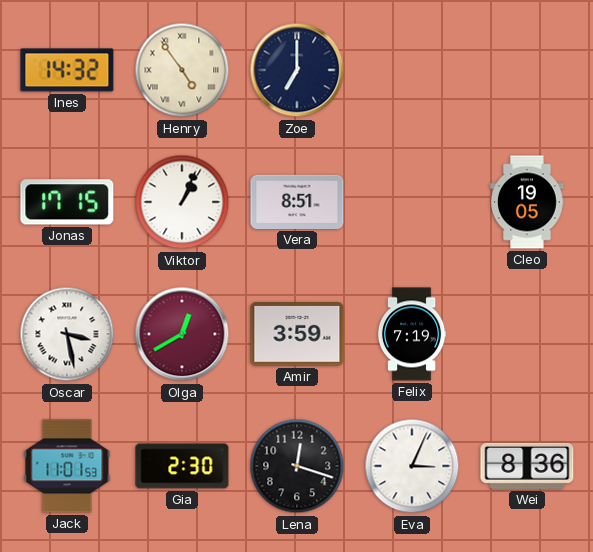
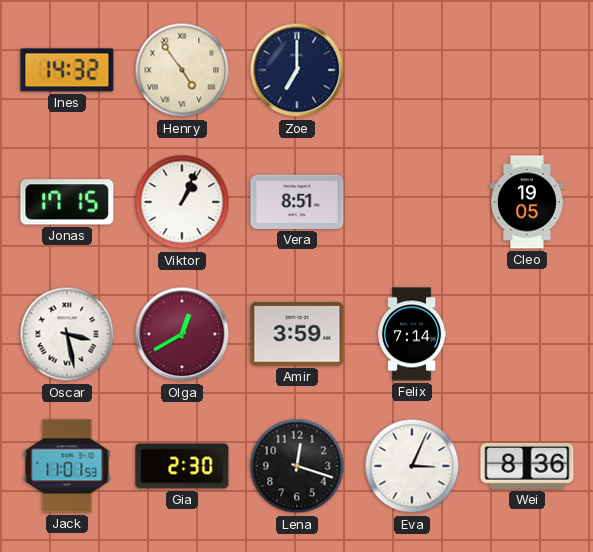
Felix: 7:19 -> 7:14 (412, 334)
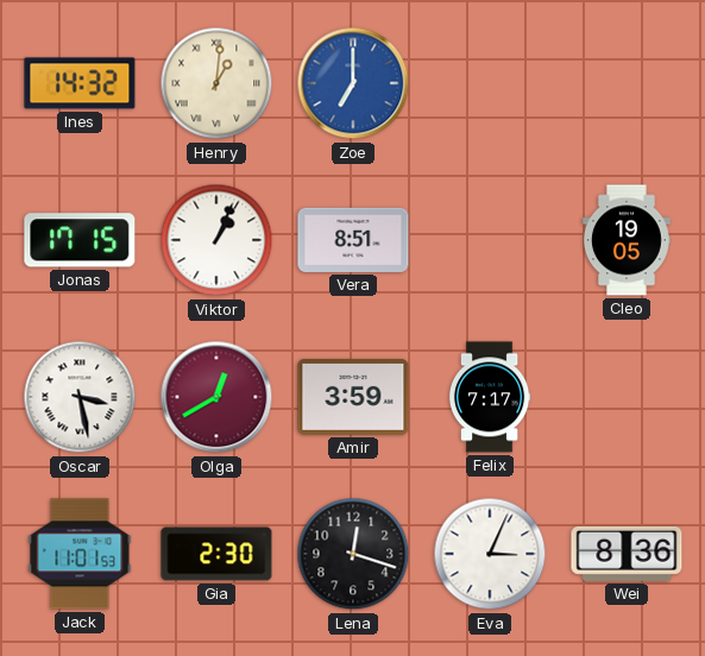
Henry: 4:54 -> 1:01 (216, 83)
Zoe dial: navy -> blue (353, 83)
Felix: 7:14 -> 7:17 (490, 397)
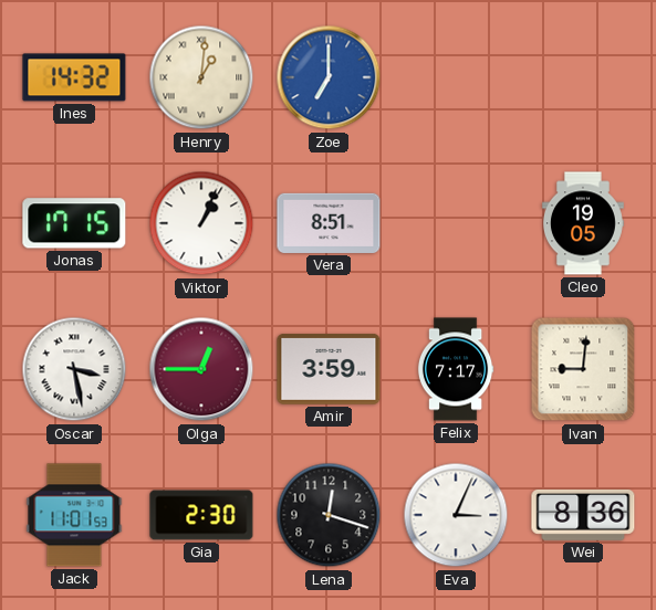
Olga: 12:40 -> 12:45 (201, 369)
Ivan: none -> 9:01 (583, 369)
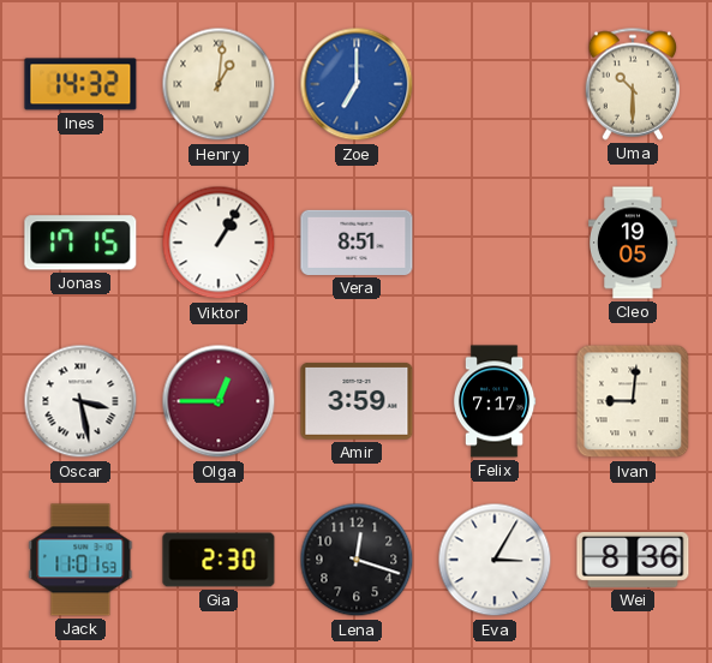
Uma: none -> 10:30 (633, 84)
Viktor: 1:04 -> 1:05 (219, 243)
Eva: 3:04 -> 3:05 (495, 560)
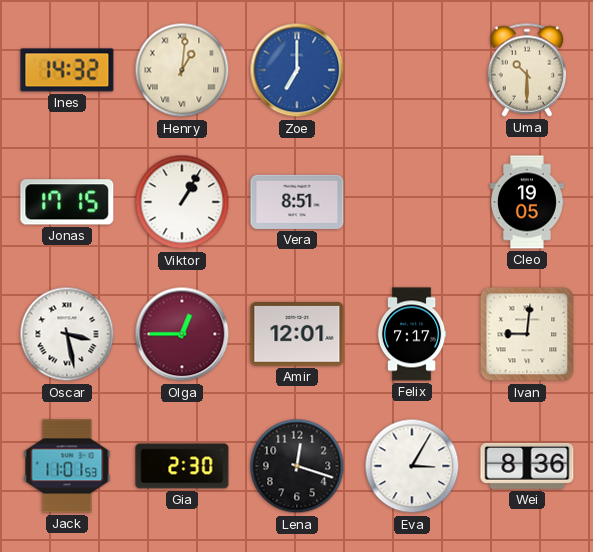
Amir: 3:59 -> 12:01 (297, 334)
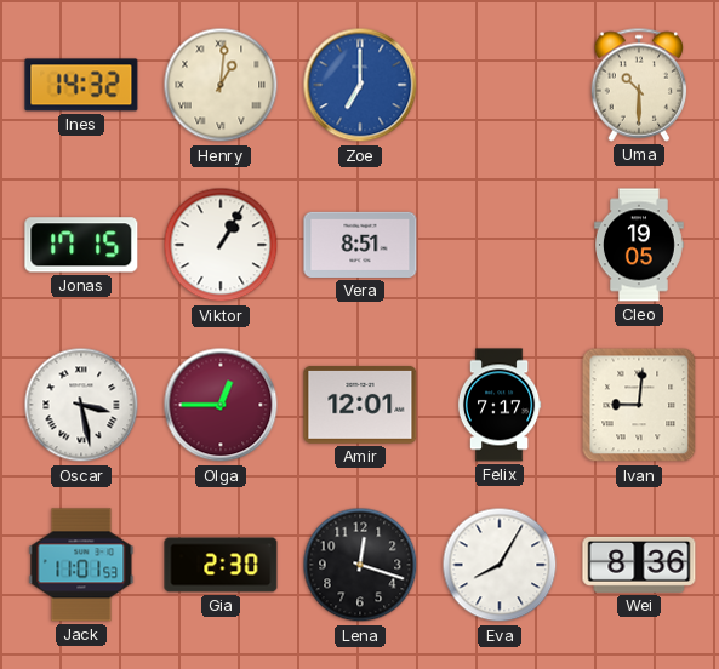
Eva: 3:05 -> 8:05 (500, 565)
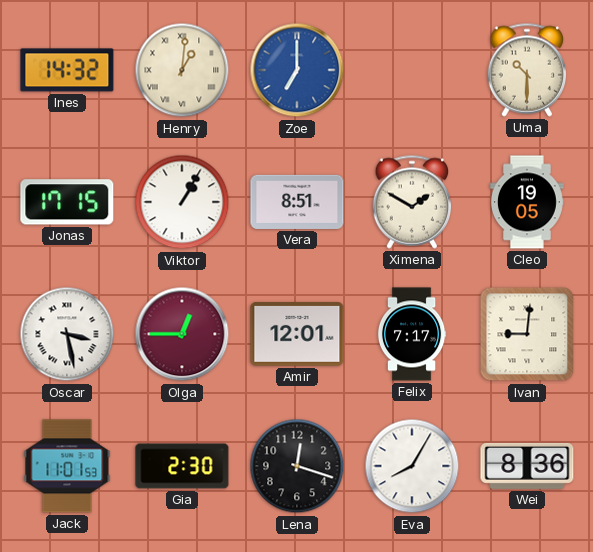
Ximena: none -> 1:50 (412, 202)
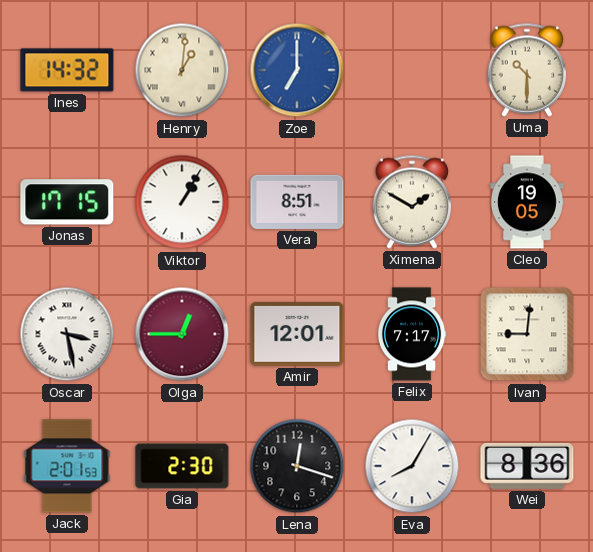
Jack: 11:01 -> 2:01 (67, 466)
